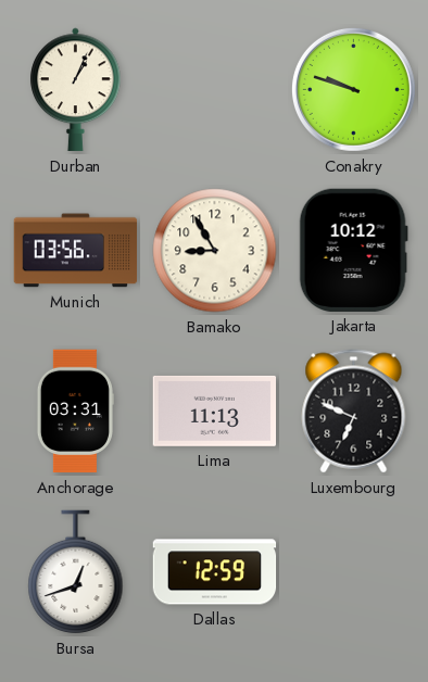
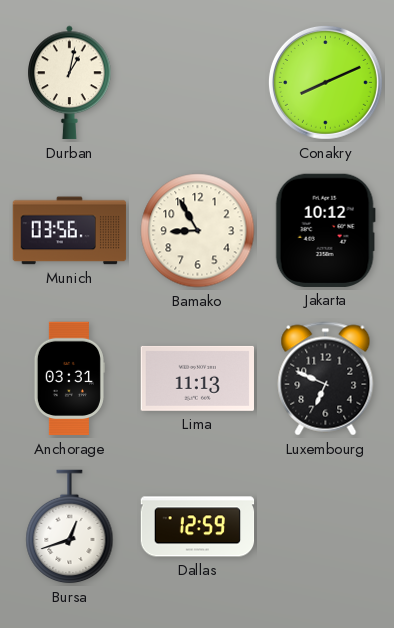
Durban: 1:04 -> 1:02 (70, 83)
Conakry: 9:48 -> 8:11 (325, 82)
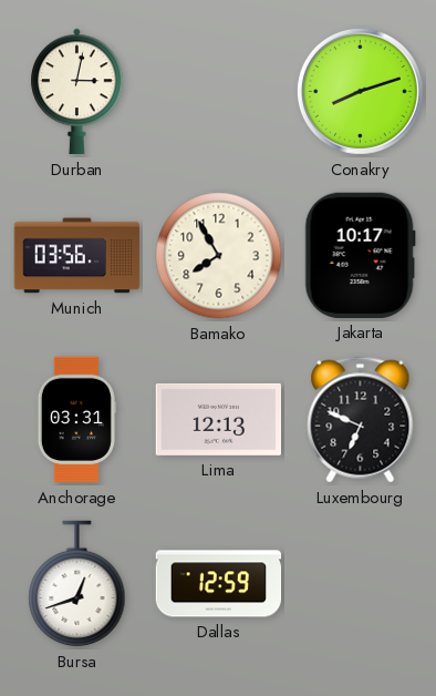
Durban: 1:02 -> 3:02 (77, 92)
Conakry: 8:11 -> 8:12 (360, 91)
Bamako: 8:55 -> 7:55 (219, 256)
Jakarta: 10:12 -> 10:17 (360, 255)
Lima: 11:13 -> 12:13 (218, 419)
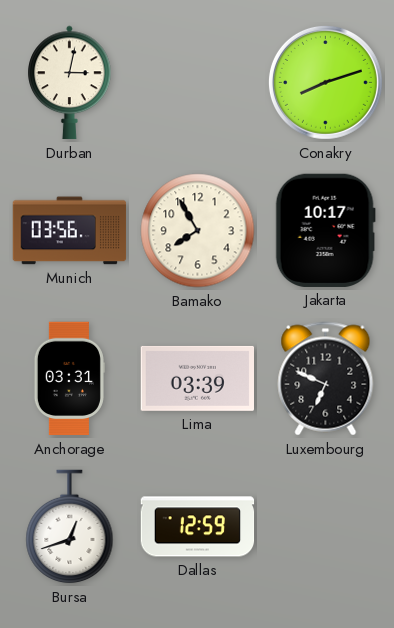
Lima: 12:13 -> 03:39 (197, 378)
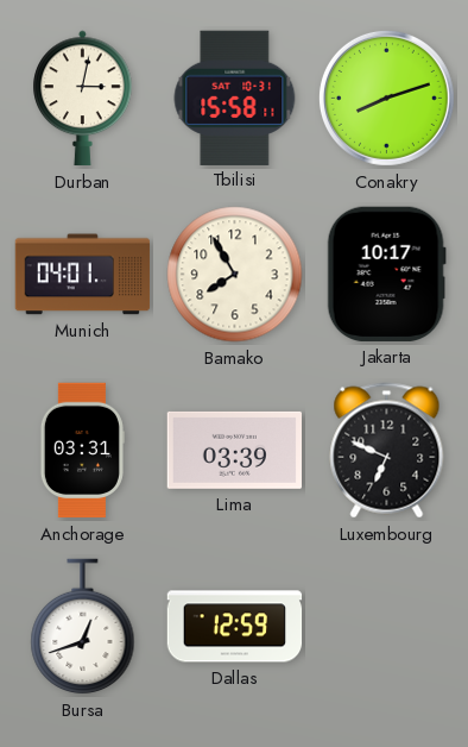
Tbilisi: none -> 15:58 (235, 98)
Munich: 03:56 -> 04:01 (83, 275)
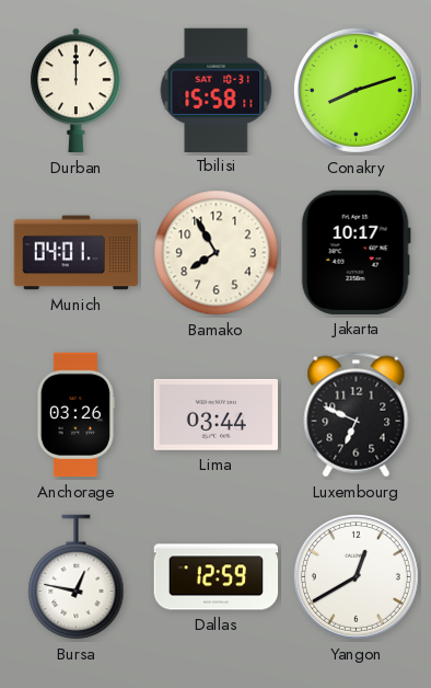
Durban: 3:02 -> 12:00 (77, 91)
Anchorage: 03:31 -> 03:26 (75, 415)
Lima: 03:39 -> 03:44 (215, 414)
Bursa: 12:42 -> 12:47 (77, 577)
Yangon: none -> 12:40 (356, 576)
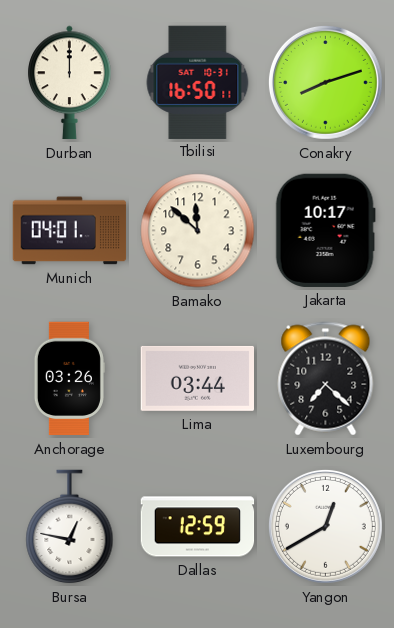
Tbilisi: 15:58 -> 16:50 (198, 82)
Bamako: 7:55 -> 11:52 (198, 231)
Luxembourg: 6:49 -> 7:22 (326, 379)
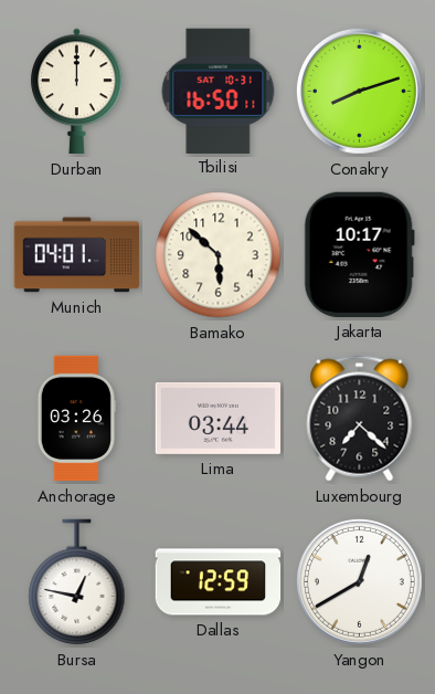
Bamako: 11:52 -> 5:52 (219, 255)
